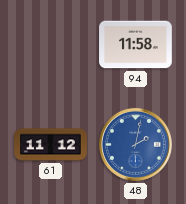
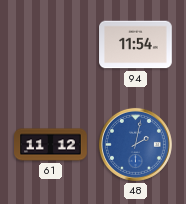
94: 11:58 -> 11:54 (136, 45)
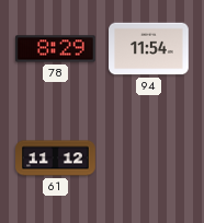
78: none -> 8:29 (56, 49)
48: 2:02 -> none (135, 144)
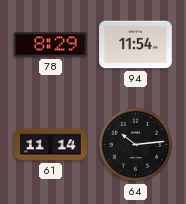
61: 11:12 -> 11:14 (51, 145)
64: none -> 10:14 (136, 145)
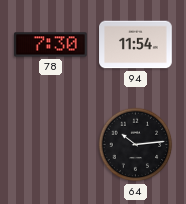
78: 8:29 -> 7:30 (51, 45)
61: 11:14 -> none (51, 145)
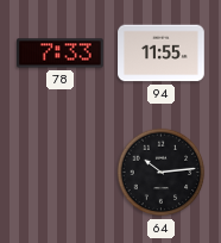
78: 7:30 -> 7:33 (61, 54)
94: 11:54 -> 11:55 (162, 54)
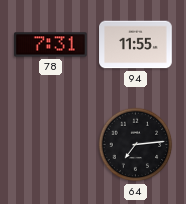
78: 7:33 -> 7:31 (51, 45)
64: 10:14 -> 7:14 (136, 145)
